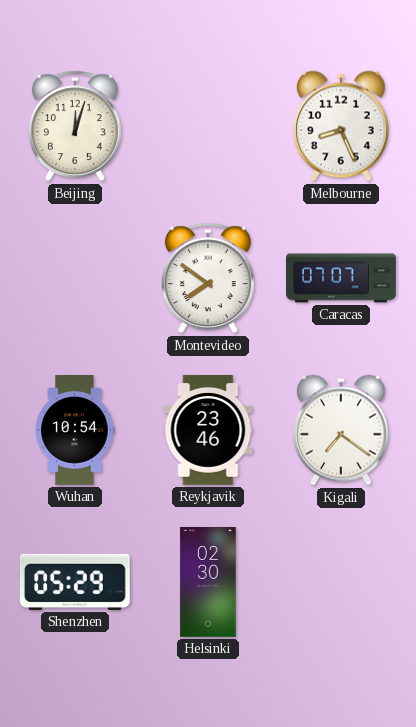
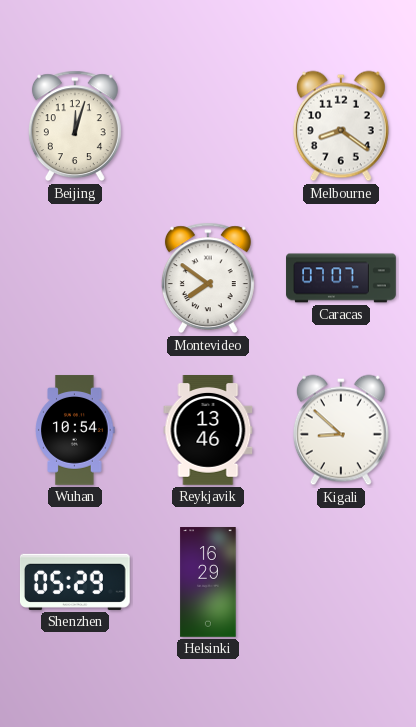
Melbourne: 8:26 -> 8:21 (341, 126)
Reykjavik: 23:46 -> 13:46 (208, 431)
Kigali: 7:21 -> 8:52 (341, 430)
Helsinki: 02:30 -> 16:29 (208, 582)
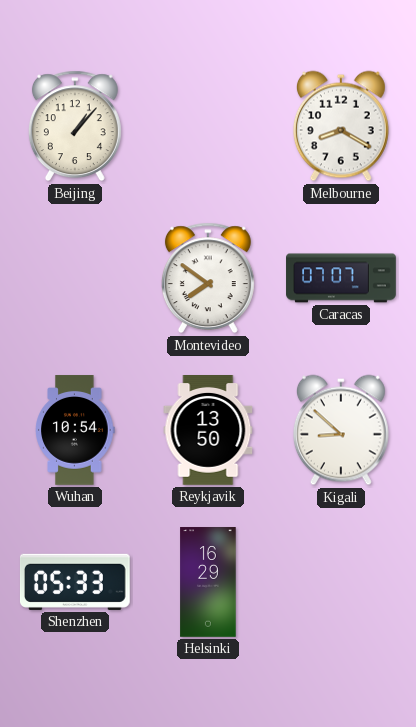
Beijing: 12:03 -> 1:07 (75, 126)
Melbourne: 8:21 -> 8:20 (341, 126)
Reykjavik: 13:46 -> 13:50 (208, 431)
Shenzhen: 05:29 -> 05:33 (75, 582)
